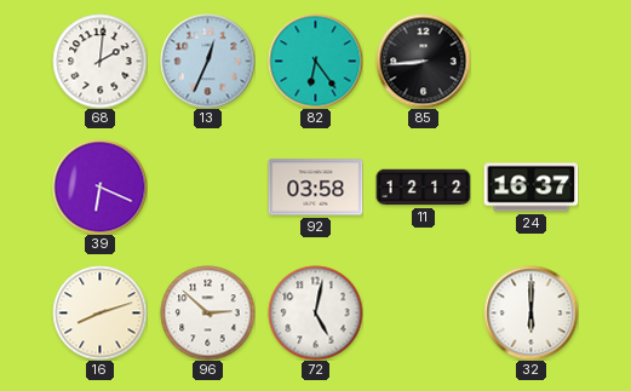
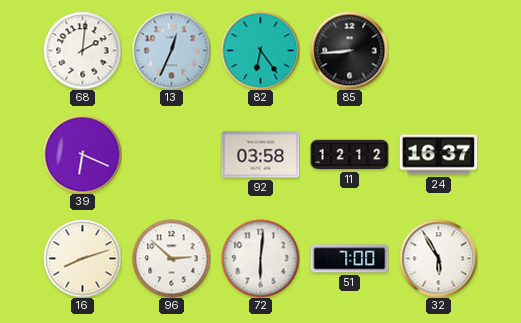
72: 5:02 -> 6:01 (260, 258)
51: none -> 7:00 (349, 259)
32: 6:00 -> 5:55 (438, 258)
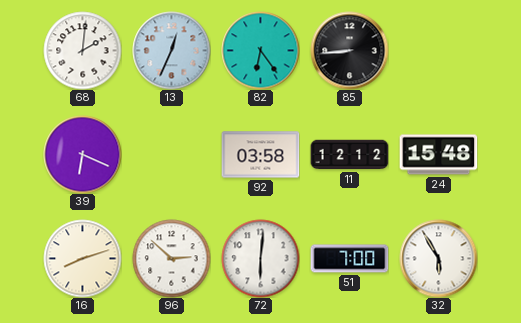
24: 16:37 -> 15:48 (438, 155)
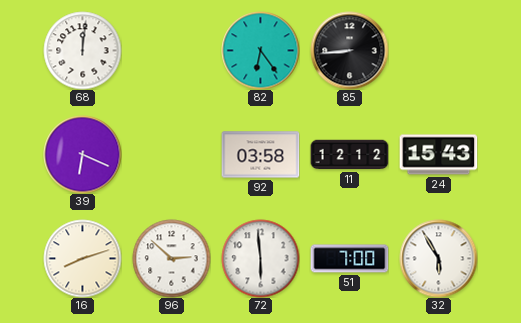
68: 2:01 -> 12:01 (82, 50)
13: 12:34 -> none (171, 50)
24: 15:48 -> 15:43 (438, 155)
72: 6:01 -> 5:59 (260, 258)
